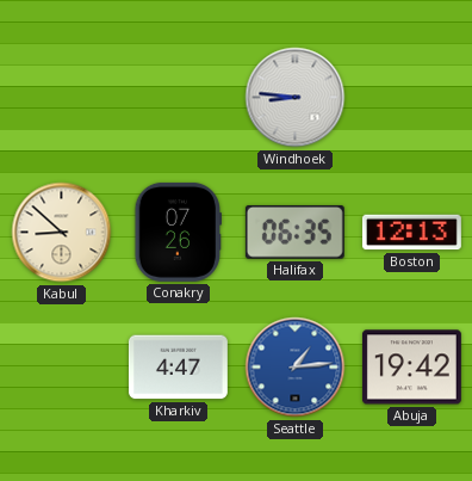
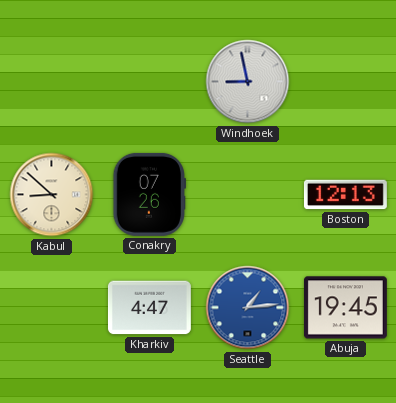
Windhoek: 8:46 -> 8:58 (248, 82)
Halifax: 06:35 -> none (294, 233)
Abuja: 19:42 -> 19:45 (345, 308)
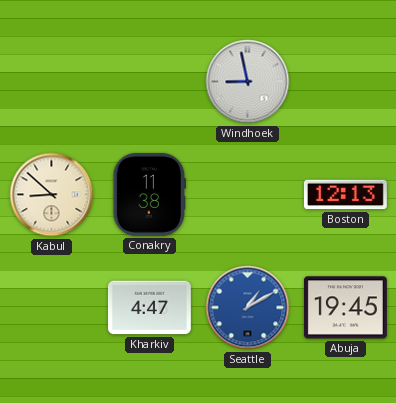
Conakry: 07:26 -> 11:38 (149, 194)
Seattle: 1:14 -> 1:10 (248, 308)
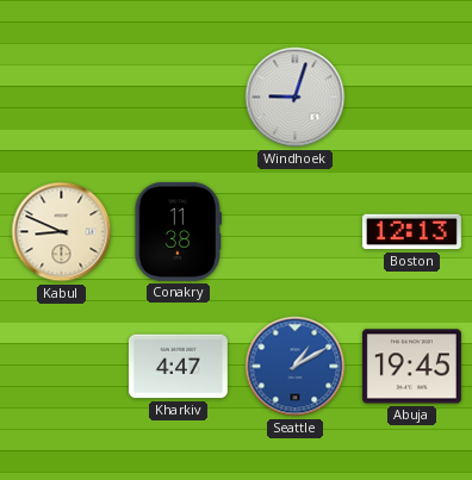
Windhoek: 8:58 -> 9:03 (296, 98)
Kabul: 8:52 -> 8:49 (62, 232)
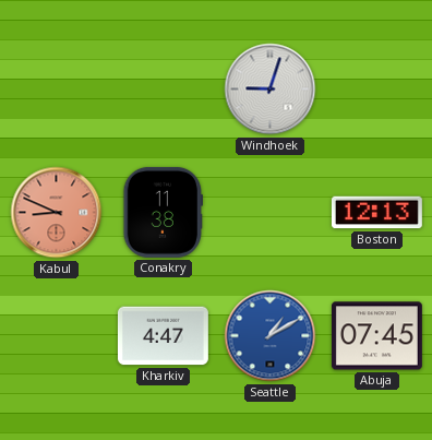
Kabul dial: cream -> salmon (57, 213)
Abuja: 19:45 -> 07:45 (376, 336)
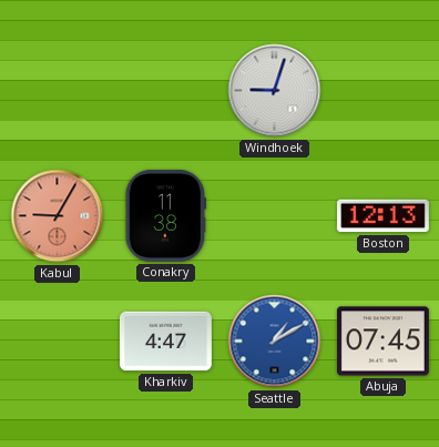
Kabul: 8:49 -> 9:05 (58, 216)
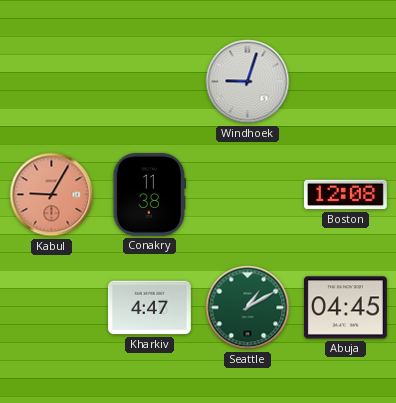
Boston: 12:13 -> 12:08 (345, 195)
Seattle dial: blue -> green (248, 308)
Abuja: 07:45 -> 04:45 (345, 308)
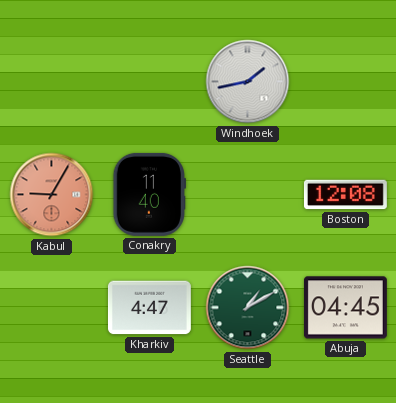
Windhoek: 9:03 -> 1:43 (248, 82)
Conakry: 11:38 -> 11:40 (149, 194)
